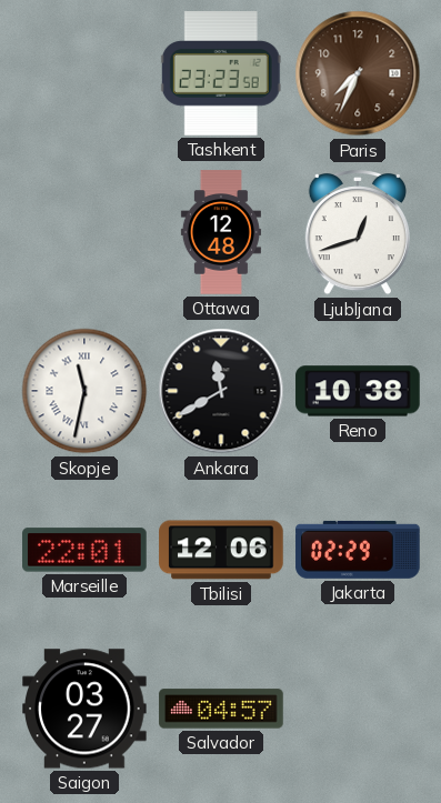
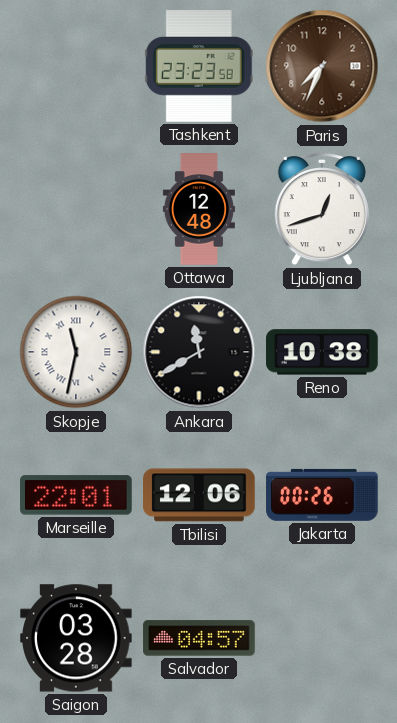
Jakarta: 02:29 -> 00:26 (322, 495)
Saigon: 03:27 -> 03:28 (76, 638)
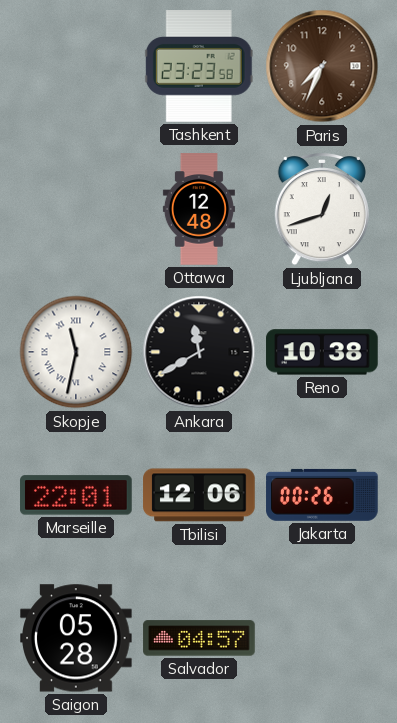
Saigon: 03:28 -> 05:28 (76, 638)
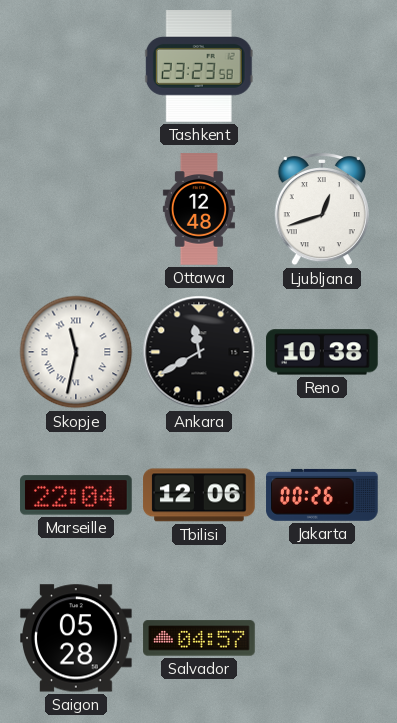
Paris: 7:34 -> none (322, 66)
Marseille: 22:01 -> 22:04 (76, 495)
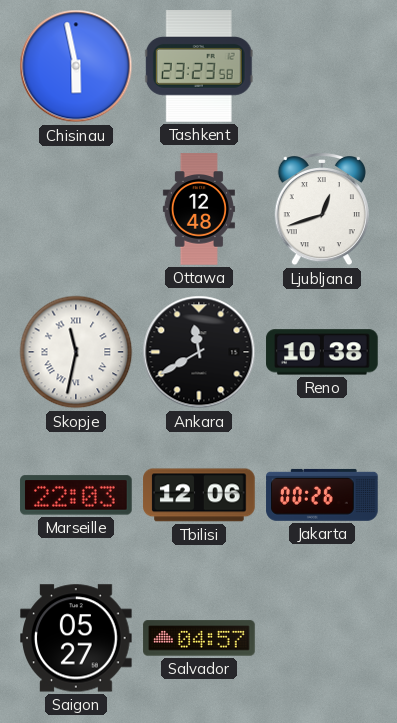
Chisinau: none -> 5:58 (76, 66)
Marseille: 22:04 -> 22:03 (76, 495)
Saigon: 05:28 -> 05:27 (76, 638)
